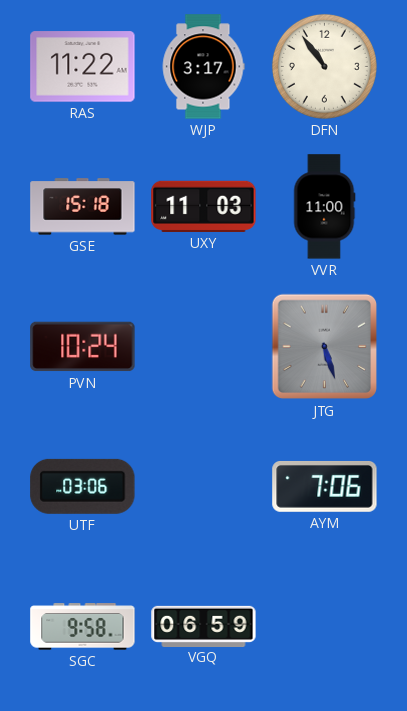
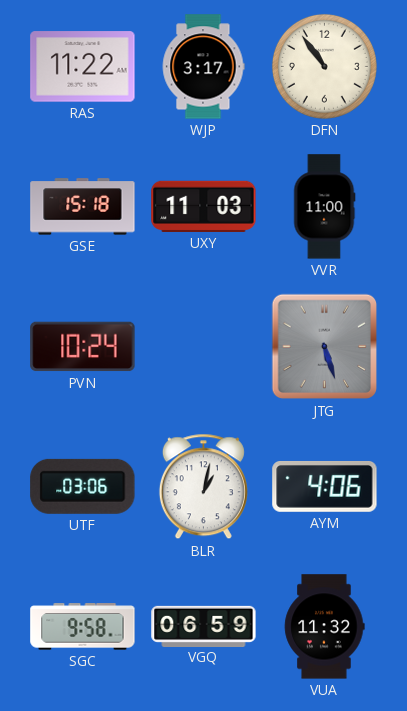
BLR: none -> 1:02 (203, 487)
AYM: 7:06 -> 4:06 (325, 487)
VUA: none -> 11:32 (324, 627)
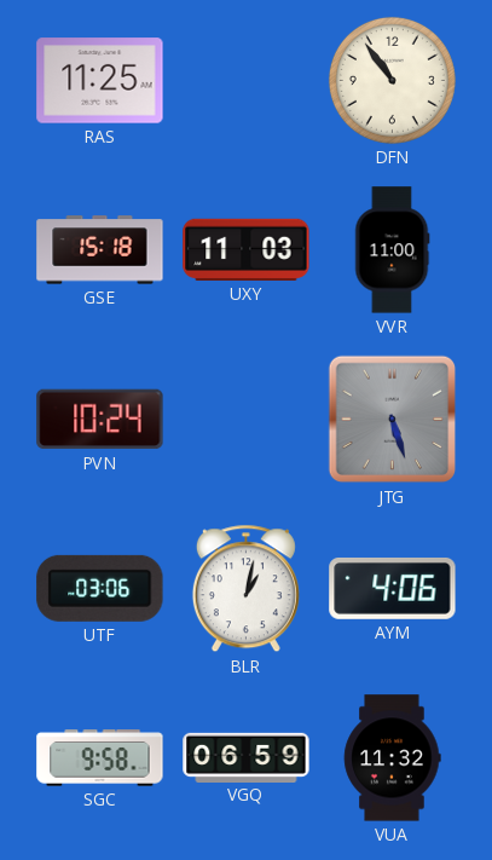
RAS: 11:22 -> 11:25 (100, 81)
WJP: 3:17 -> none (203, 67)
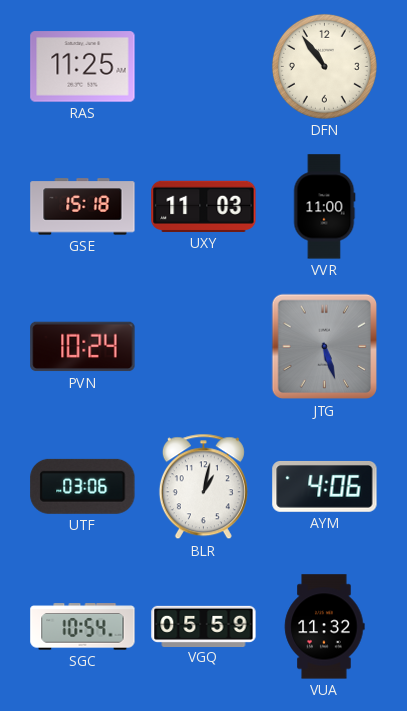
SGC: 9:58 -> 10:54 (83, 627)
VGQ: 06:59 -> 05:59 (204, 626)
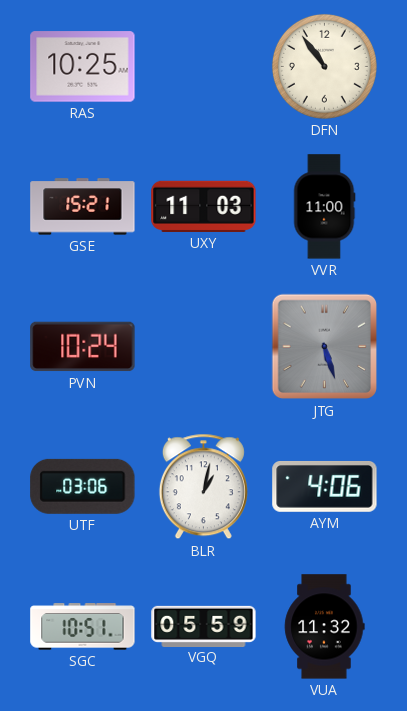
RAS: 11:25 -> 10:25 (83, 67)
GSE: 15:18 -> 15:21 (83, 207)
SGC: 10:54 -> 10:51 (83, 627)
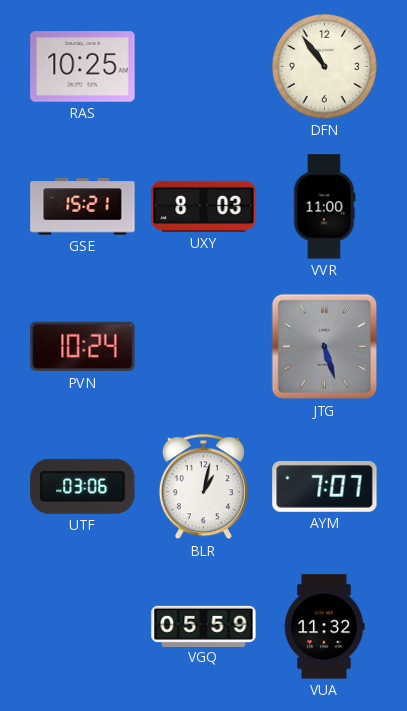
UXY: 11:03 -> 8:03 (204, 206)
AYM: 4:06 -> 7:07 (325, 487)
SGC: 10:51 -> none (83, 627)
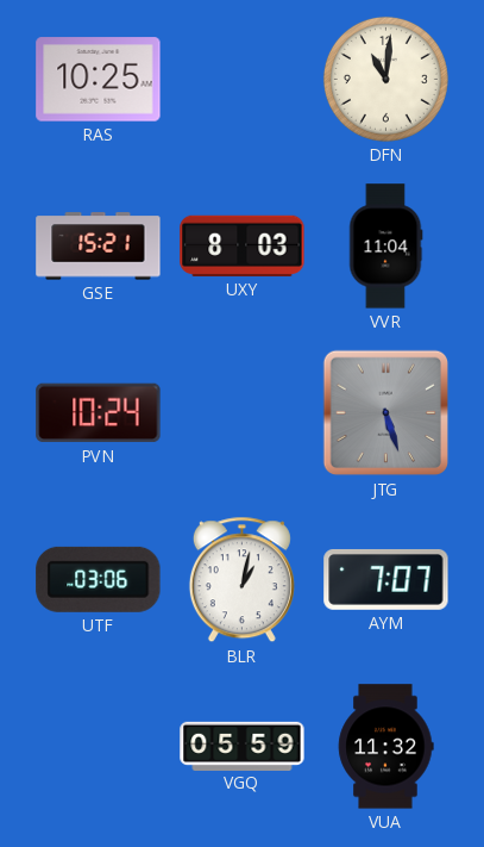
DFN: 10:54 -> 11:01 (385, 79)
VVR: 11:00 -> 11:04 (386, 247)
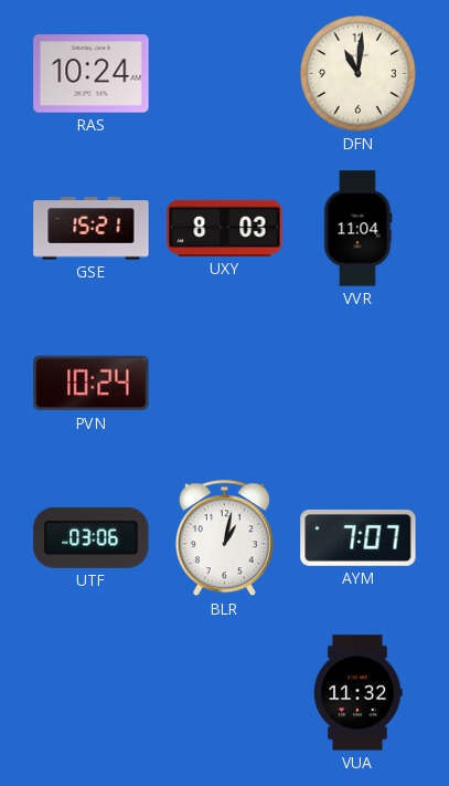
RAS: 10:25 -> 10:24 (92, 74)
JTG: 5:27 -> none (386, 413)
VGQ: 05:59 -> none (243, 746)
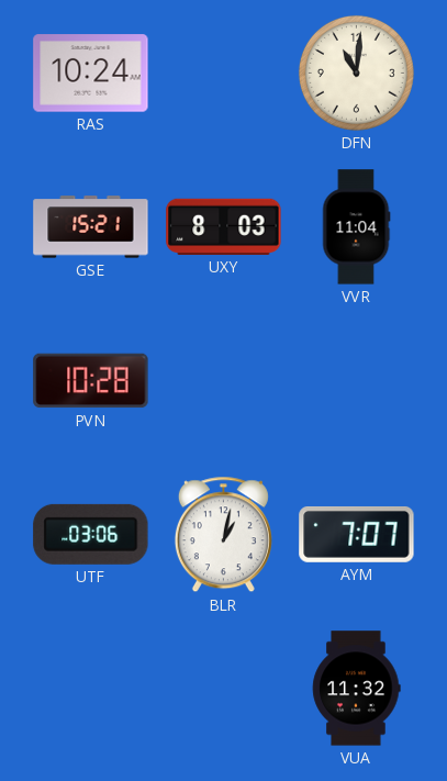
PVN: 10:24 -> 10:28 (91, 381)
